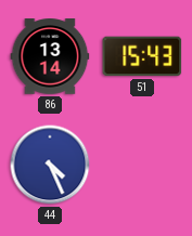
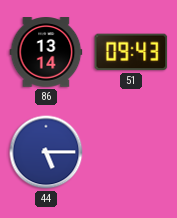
51: 15:43 -> 09:43 (131, 52)
44: 4:26 -> 5:15 (46, 152)
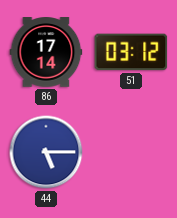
86: 13:14 -> 17:14 (46, 52)
51: 09:43 -> 03:12 (131, 52)
